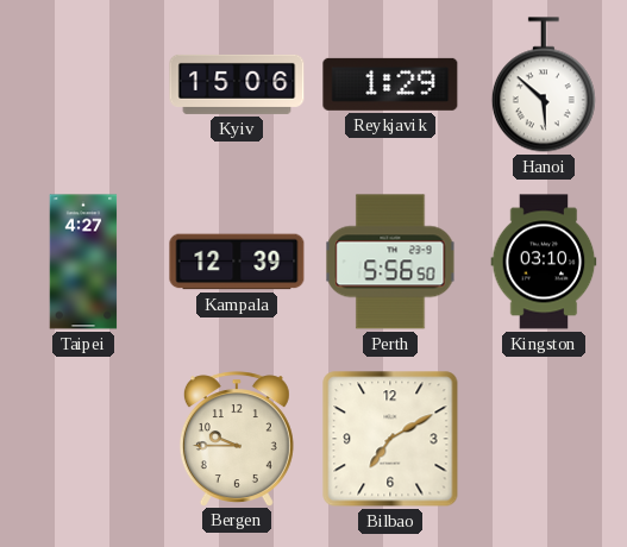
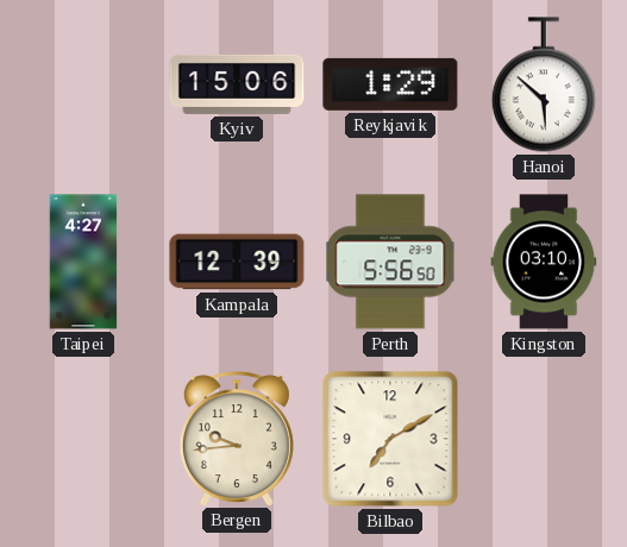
Bergen: 9:45 -> 9:44 (237, 439)
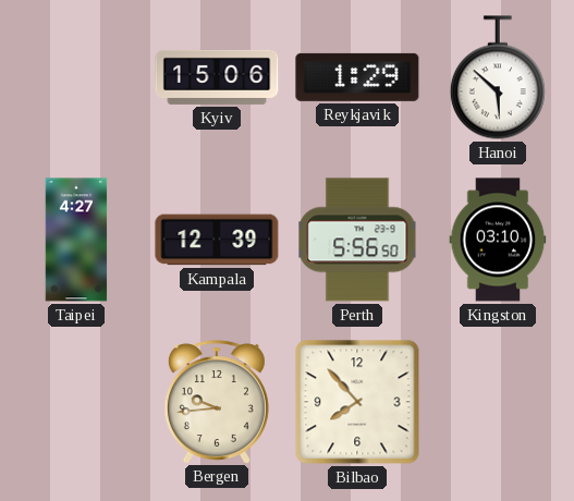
Bilbao: 7:10 -> 7:53 (357, 402)
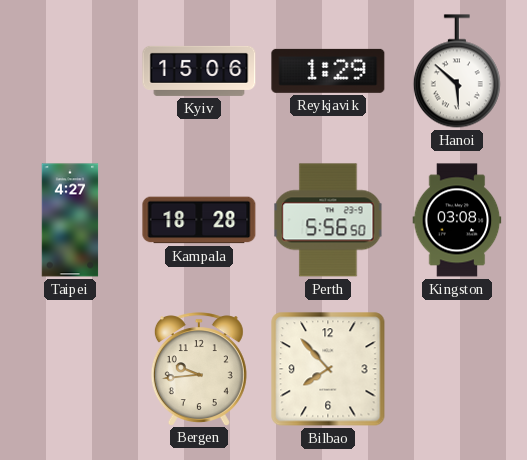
Kampala: 12:39 -> 18:28 (199, 220)
Kingston: 03:10 -> 03:08 (457, 220)
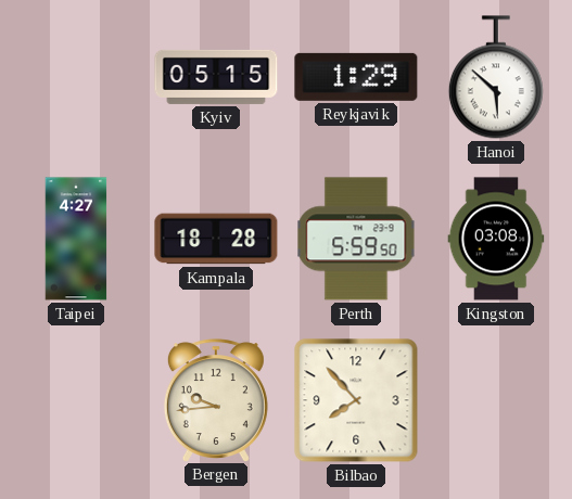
Kyiv: 15:06 -> 05:15 (216, 77)
Perth: 5:56 -> 5:59 (356, 239)
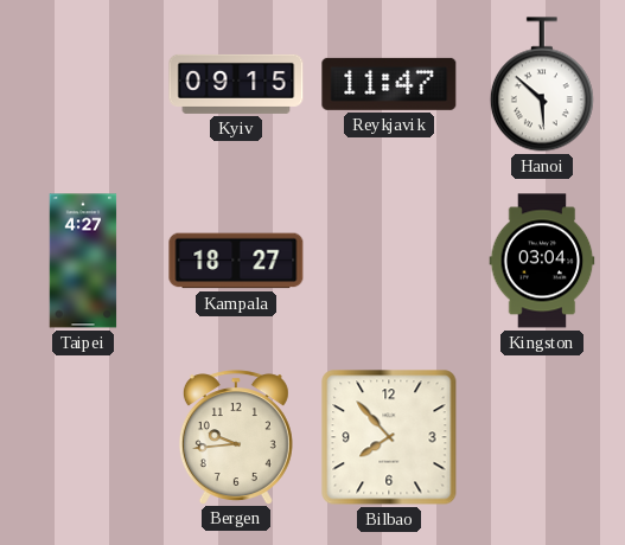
Kyiv: 05:15 -> 09:15 (236, 84)
Reykjavik: 1:29 -> 11:47 (389, 84)
Kampala: 18:28 -> 18:27 (236, 261)
Perth: 5:59 -> none (356, 239)
Kingston: 03:08 -> 03:04 (542, 261)
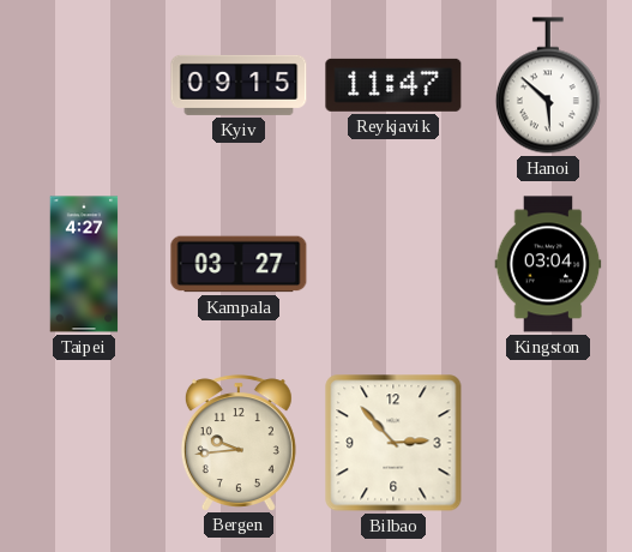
Kampala: 18:27 -> 03:27 (239, 264)
Bilbao: 7:53 -> 2:53 (393, 443)
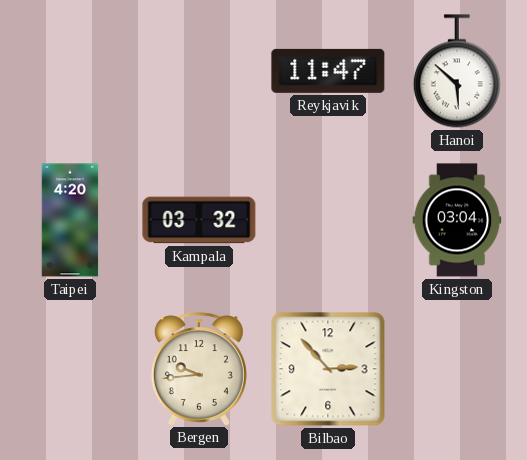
Kyiv: 09:15 -> none (239, 85)
Taipei: 4:27 -> 4:20 (70, 220)
Kampala: 03:27 -> 03:32 (199, 220)
